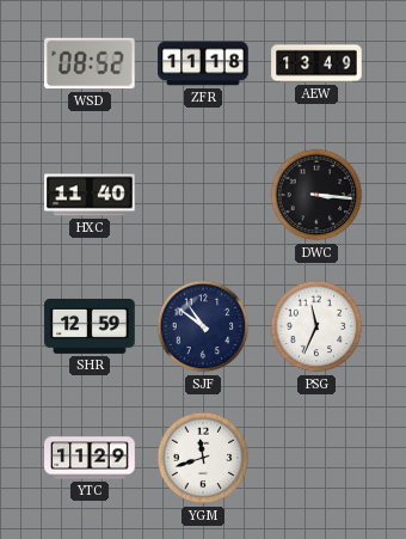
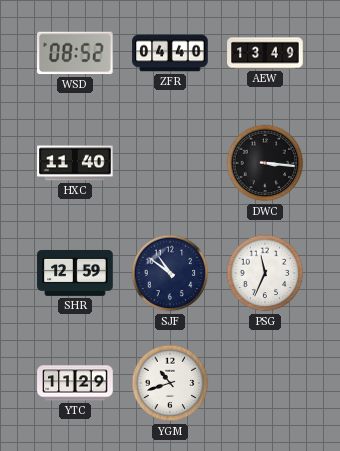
ZFR: 11:18 -> 04:40 (170, 53)
YGM: 11:42 -> 10:42 (170, 383)
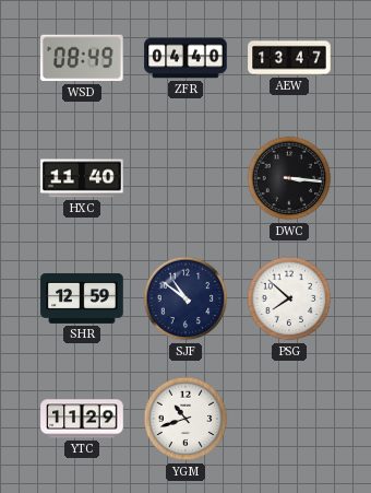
WSD: 08:52 -> 08:49 (83, 58)
AEW: 13:49 -> 13:47 (289, 58)
PSG: 11:34 -> 7:52 (289, 298)
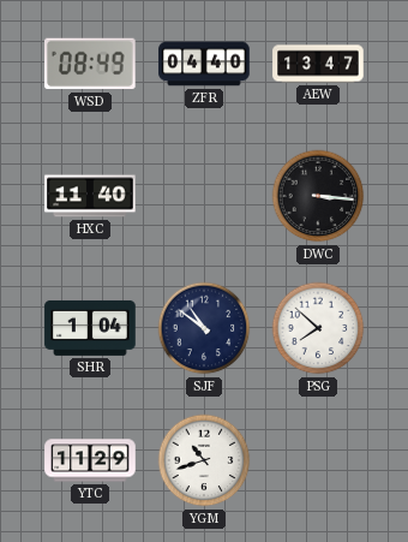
SHR: 12:59 -> 1:04 (90, 328)
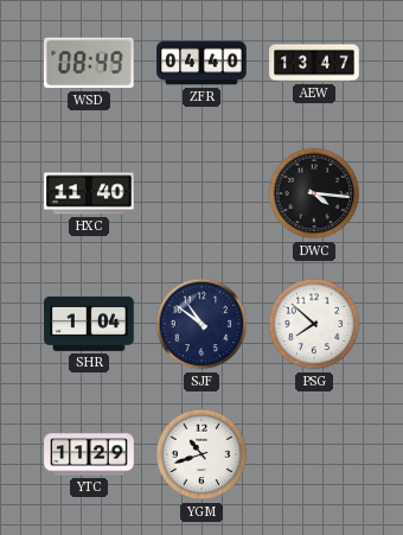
DWC: 3:16 -> 4:16 (314, 193)
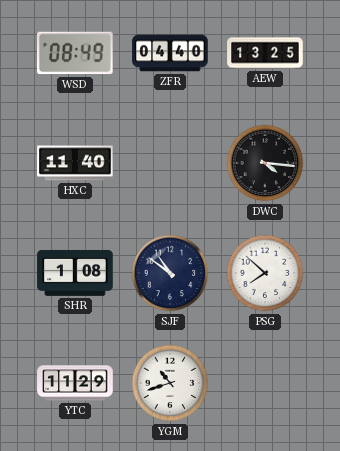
AEW: 13:47 -> 13:25 (265, 53)
SHR: 1:04 -> 1:08 (75, 273)
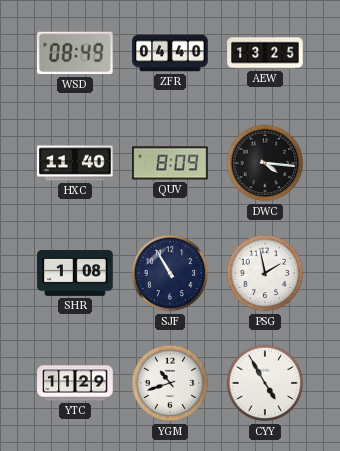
QUV: none -> 8:09 (170, 163)
SJF: 10:51 -> 10:55 (170, 273)
PSG: 7:52 -> 1:58 (265, 273)
CYY: none -> 4:55 (265, 383)
